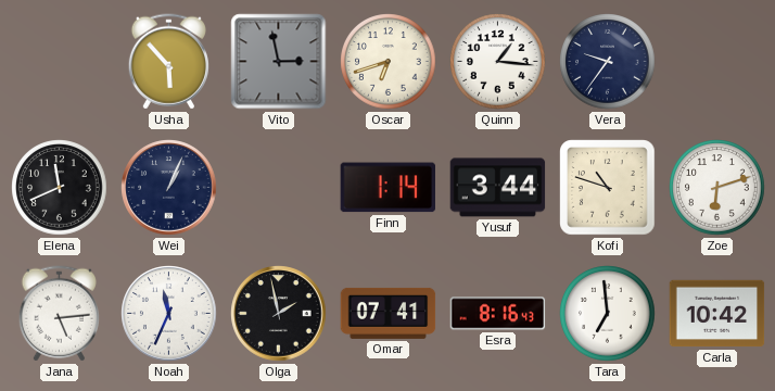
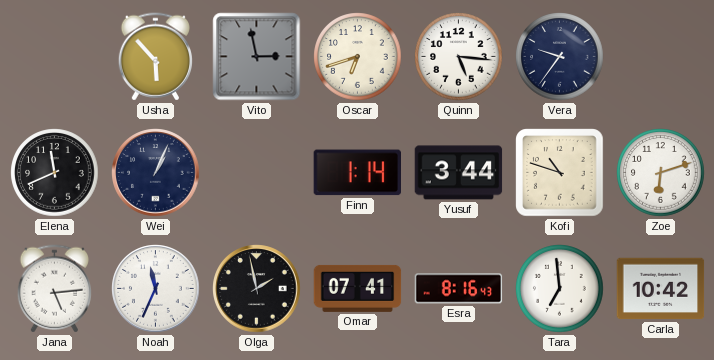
Quinn: 1:16 -> 5:16 (459, 57)
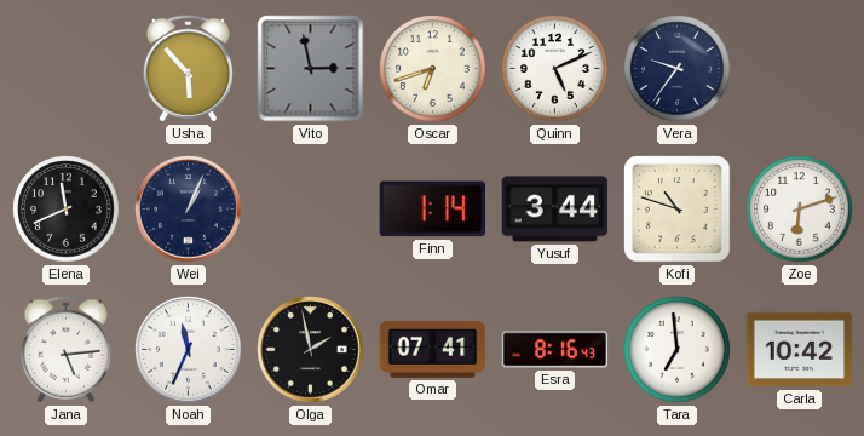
Quinn: 5:16 -> 5:11 (555, 69)
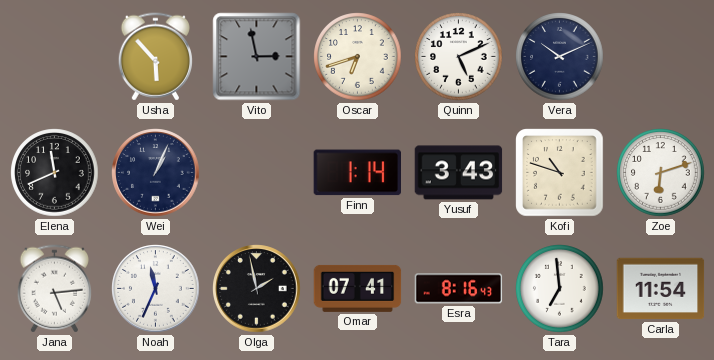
Vera: 9:36 -> 10:11 (560, 57)
Yusuf: 3:44 -> 3:43 (459, 173)
Carla: 10:42 -> 11:54 (661, 289)
